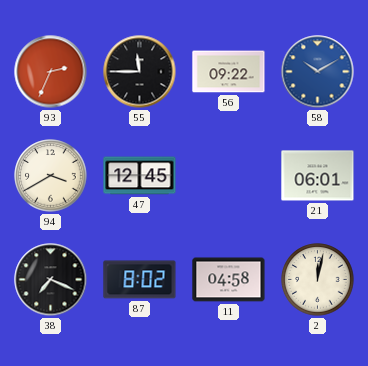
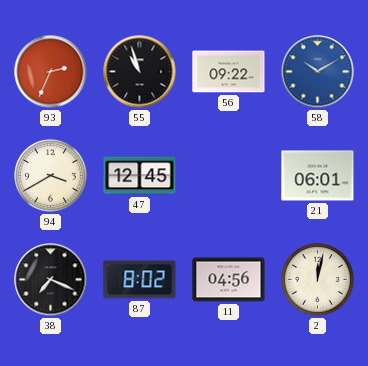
55: 11:45 -> 10:57 (140, 72)
11: 04:58 -> 04:56 (229, 280)
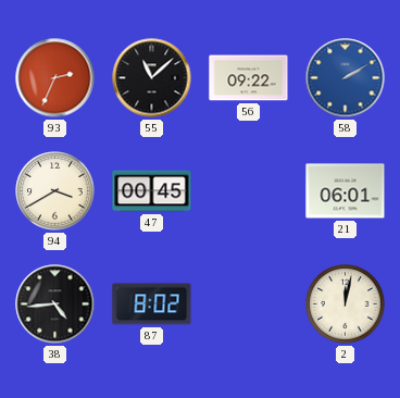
55: 10:57 -> 11:08 (152, 78)
58: 10:10 -> 2:10 (346, 78)
47: 12:45 -> 00:45 (152, 191)
38: 7:19 -> 4:44 (55, 304)
11: 04:56 -> none (229, 280)
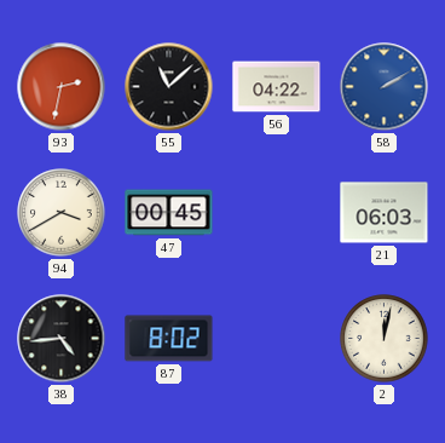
93: 2:34 -> 2:32 (62, 87)
56: 09:22 -> 04:22 (277, 87)
21: 06:01 -> 06:03 (385, 213)
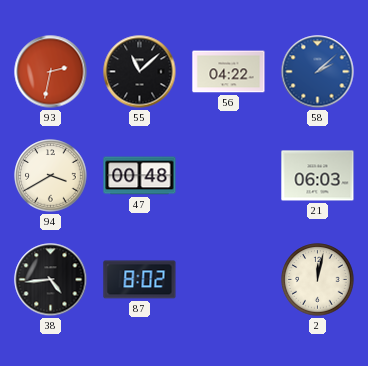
58: 2:10 -> 2:08 (318, 72)
47: 00:45 -> 00:48 (140, 176)
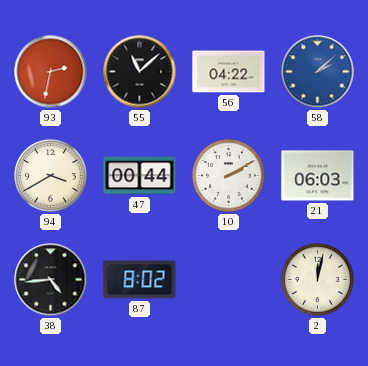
47: 00:48 -> 00:44 (140, 176)
10: none -> 2:10 (229, 176)
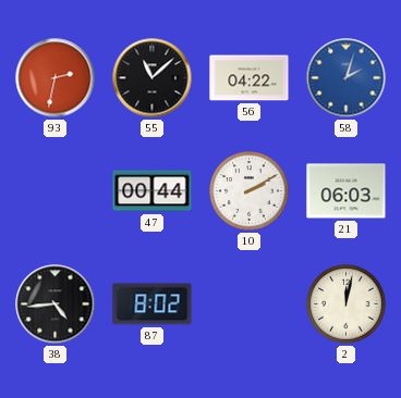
58: 2:08 -> 2:03 (347, 78)
94: 3:40 -> none (51, 176)
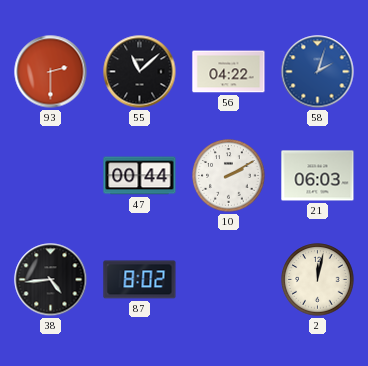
93: 2:32 -> 2:30 (51, 72)
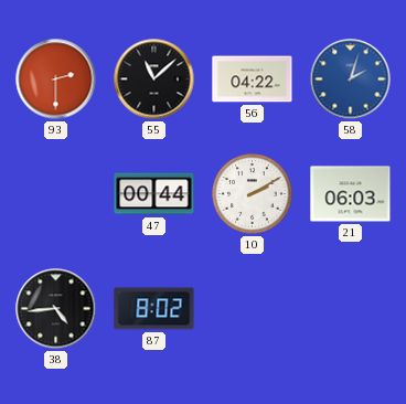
2: 12:02 -> none (318, 280)
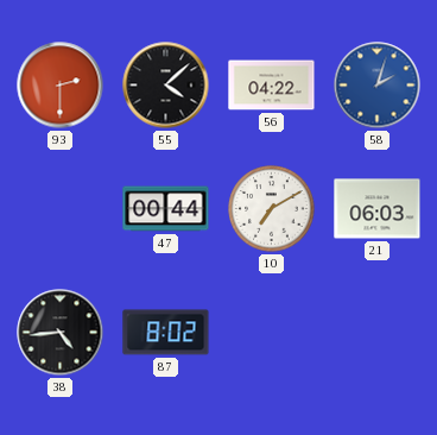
55: 11:08 -> 4:08 (166, 86)
10: 2:10 -> 7:10 (272, 209)
